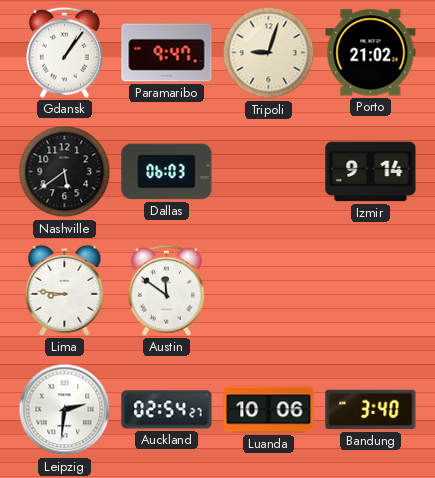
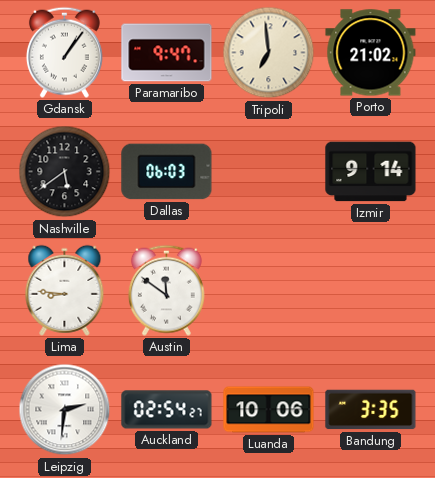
Tripoli: 9:03 -> 6:59 (269, 53)
Bandung: 3:40 -> 3:35 (371, 410)
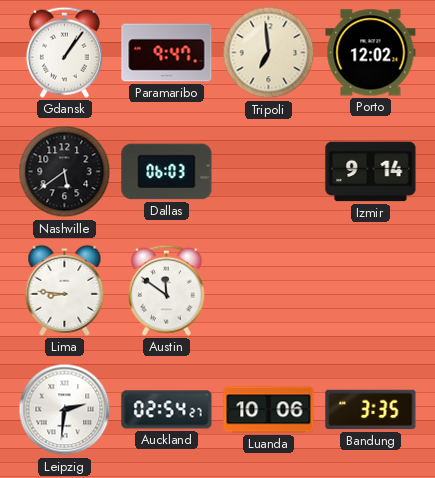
Porto: 21:02 -> 12:02 (371, 53)
